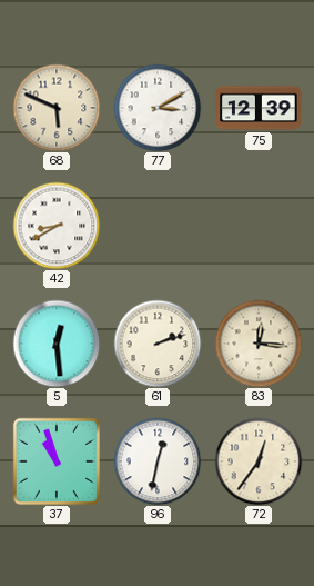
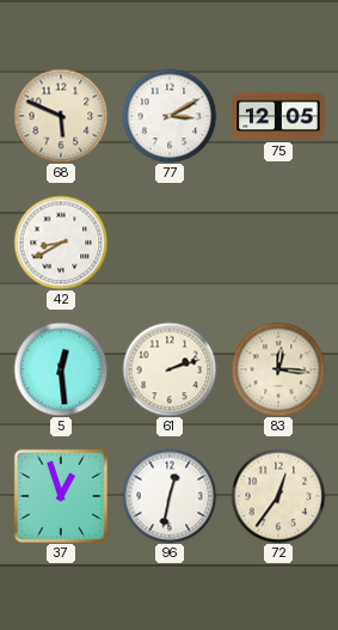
75: 12:39 -> 12:05 (278, 116)
37: 10:57 -> 12:57 (61, 496)
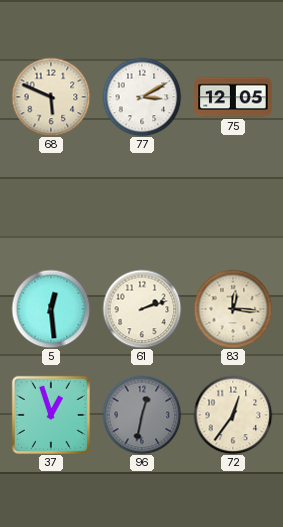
42: 8:40 -> none (61, 243)
96 dial: white -> grey (142, 415)
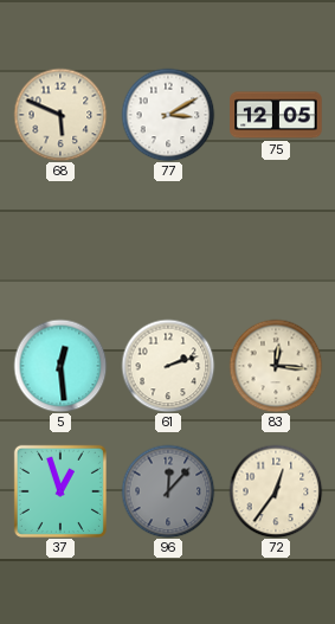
96: 12:32 -> 12:07 (168, 491)
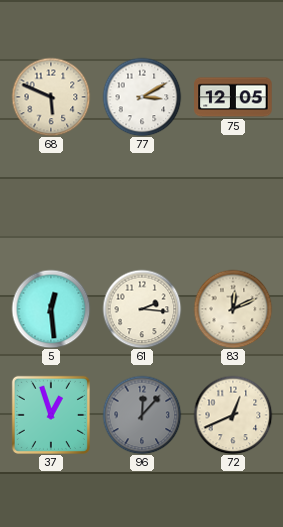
61: 2:12 -> 2:16 (142, 309)
83: 12:16 -> 12:11 (233, 309)
72: 12:36 -> 12:41 (233, 415)
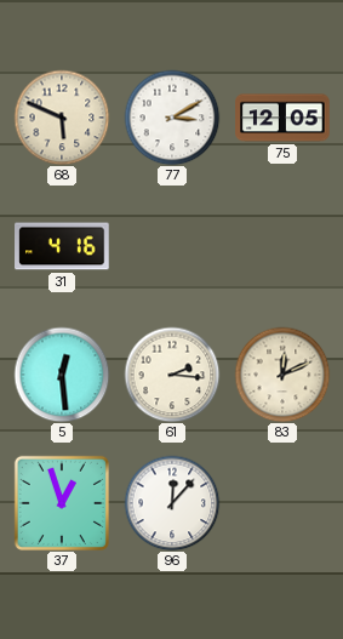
31: none -> 4:16 (62, 246)
96 dial: grey -> white (172, 503)
72: 12:41 -> none (233, 415)
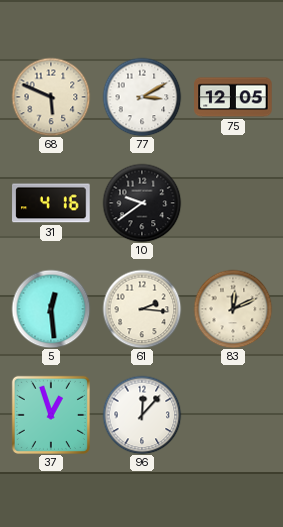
10: none -> 9:39 (142, 203)
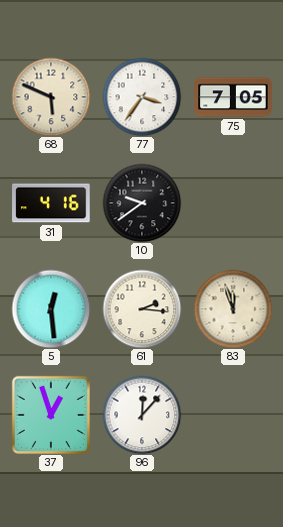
77: 3:10 -> 3:36 (142, 97)
75: 12:05 -> 7:05 (233, 97)
83: 12:11 -> 11:57 (233, 309)
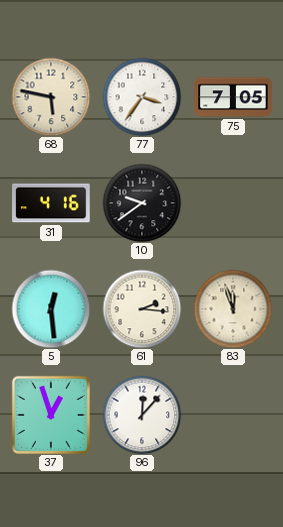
68: 5:49 -> 5:47 (51, 97)
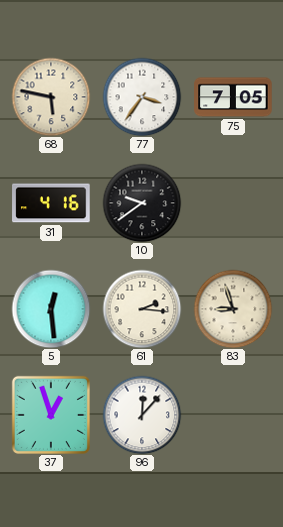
83: 11:57 -> 8:57 (233, 309)
